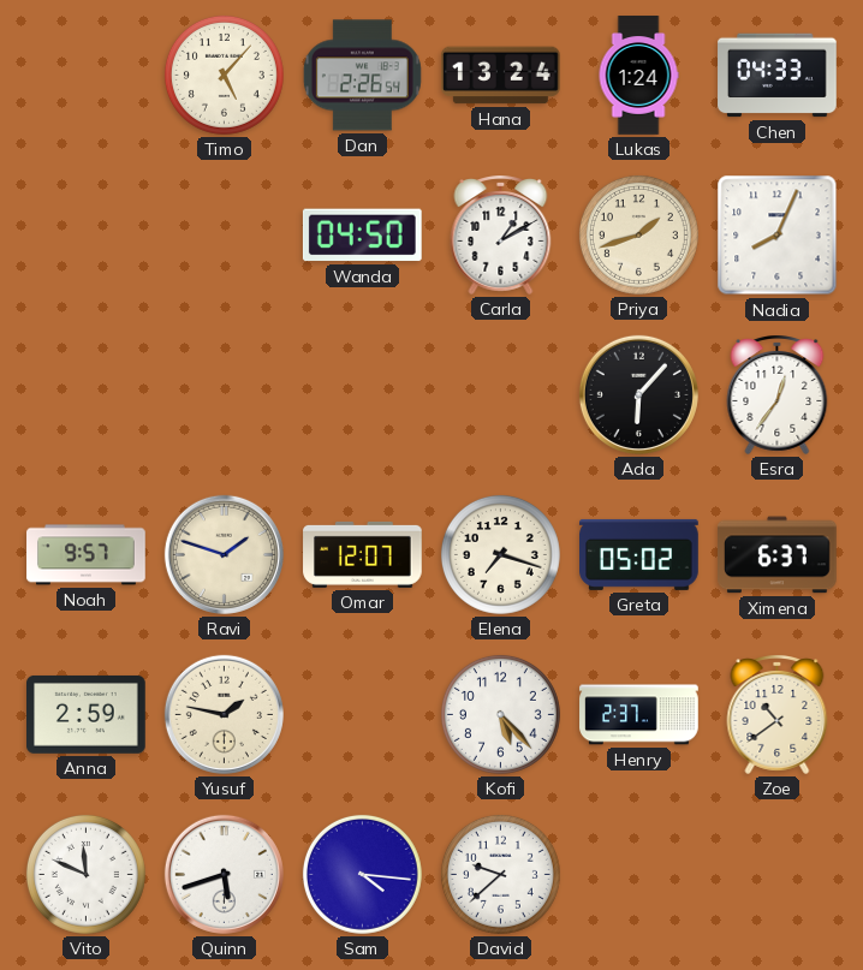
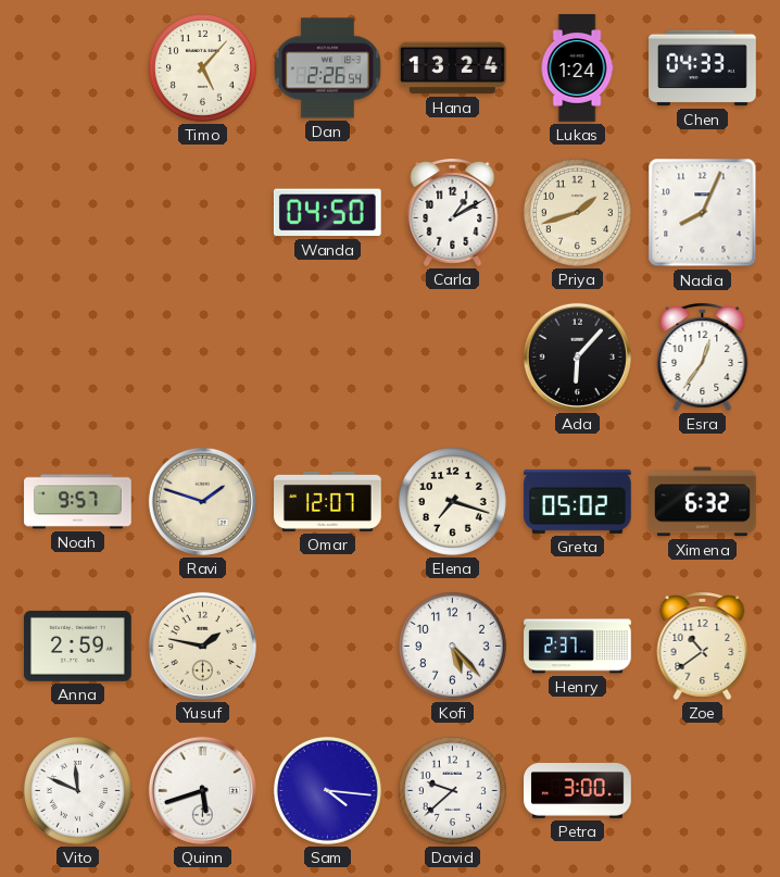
Ximena: 6:37 -> 6:32 (703, 502)
Petra: none -> 3:00 (578, 791)
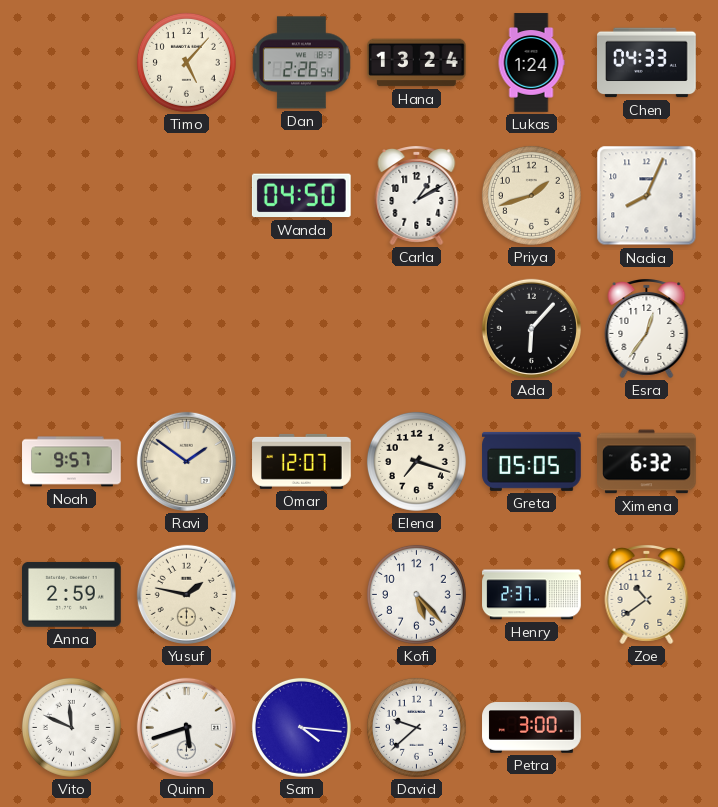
Ravi: 1:48 -> 1:51 (186, 461)
Greta: 05:02 -> 05:05 (532, 461)
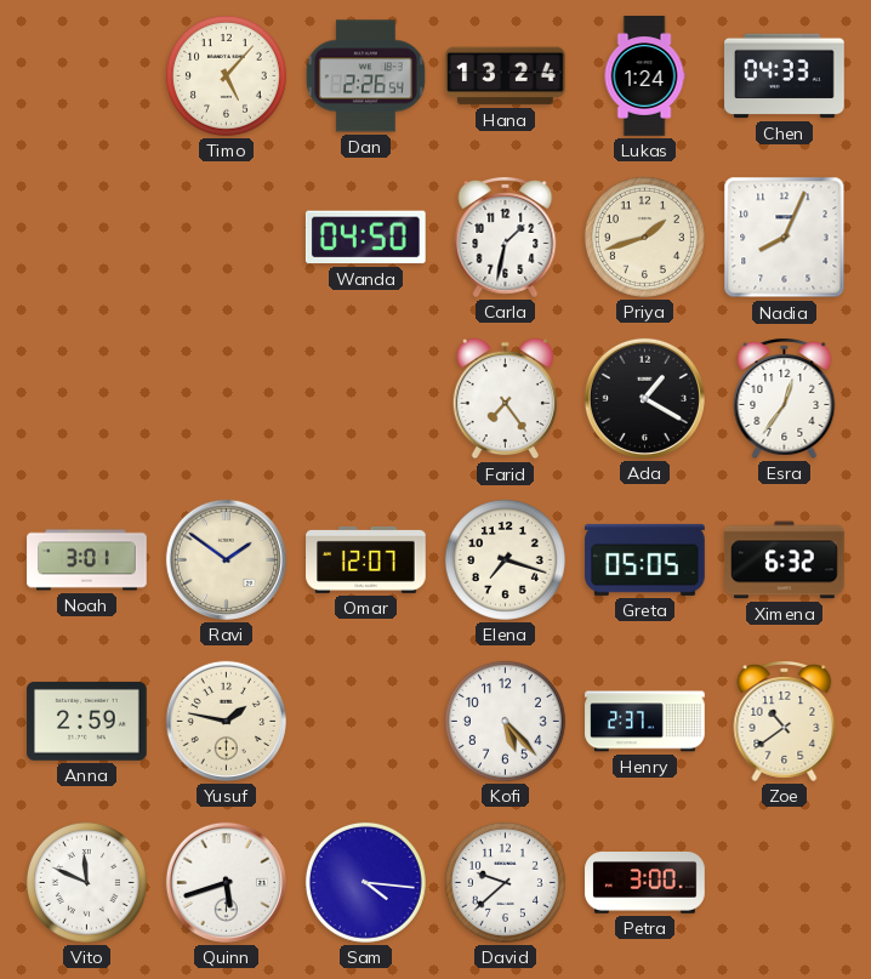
Carla: 1:10 -> 1:32 (506, 238)
Farid: none -> 7:24 (505, 399)
Ada: 6:07 -> 1:20 (644, 398)
Noah: 9:57 -> 3:01 (87, 560)
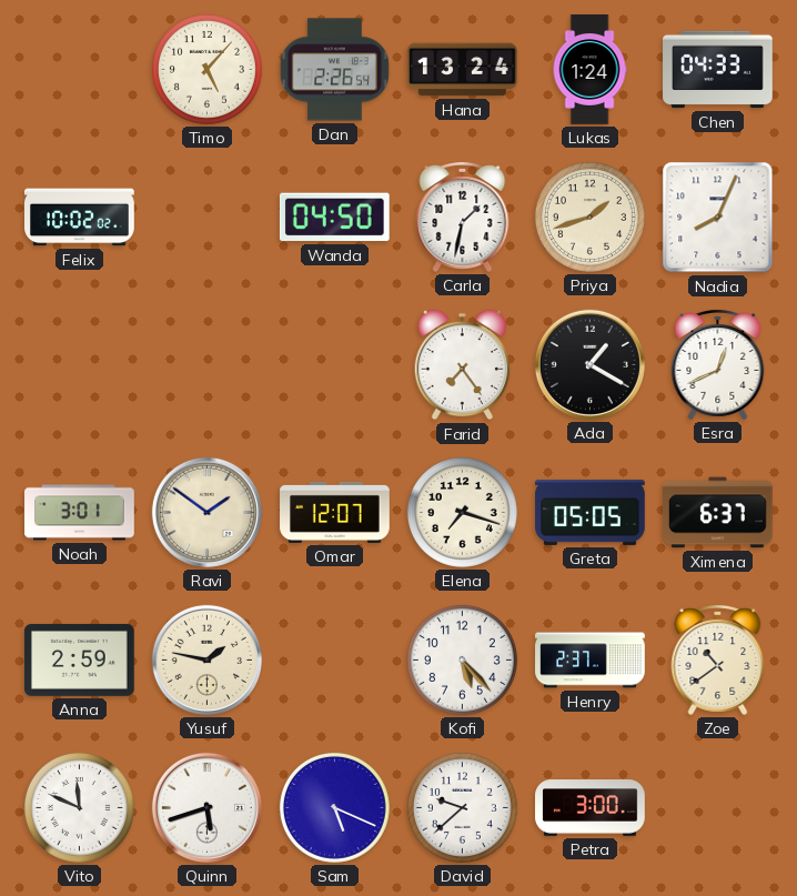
Felix: none -> 10:02 (80, 218)
Esra: 12:36 -> 12:41 (718, 365)
Ximena: 6:32 -> 6:37 (718, 513)
Sam: 4:16 -> 5:19 (334, 807)
